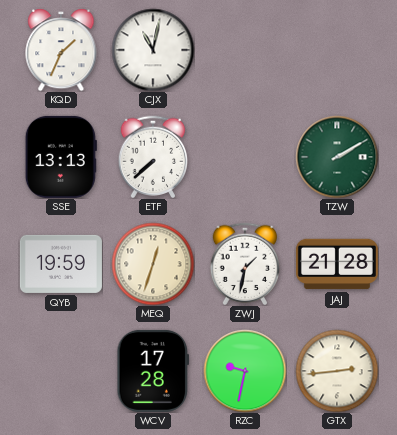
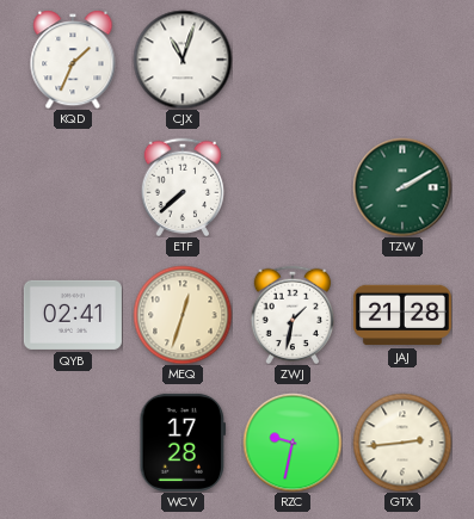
CJX: 11:02 -> 11:03 (183, 60)
SSE: 13:13 -> none (61, 157)
QYB: 19:59 -> 02:41 (73, 315)
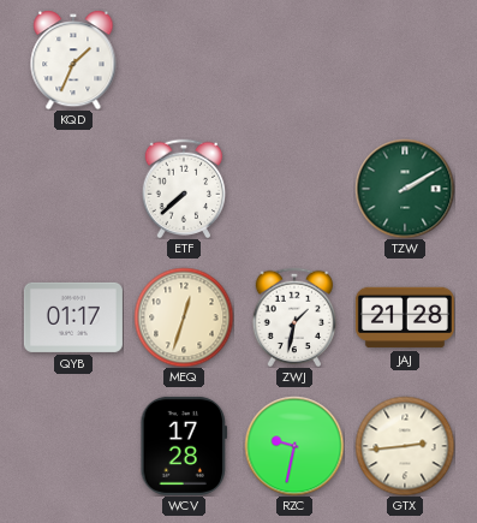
CJX: 11:03 -> none (183, 60)
QYB: 02:41 -> 01:17 (73, 317)
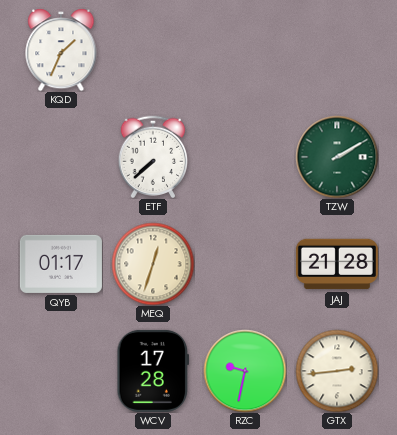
ZWJ: 1:32 -> none (294, 317)
